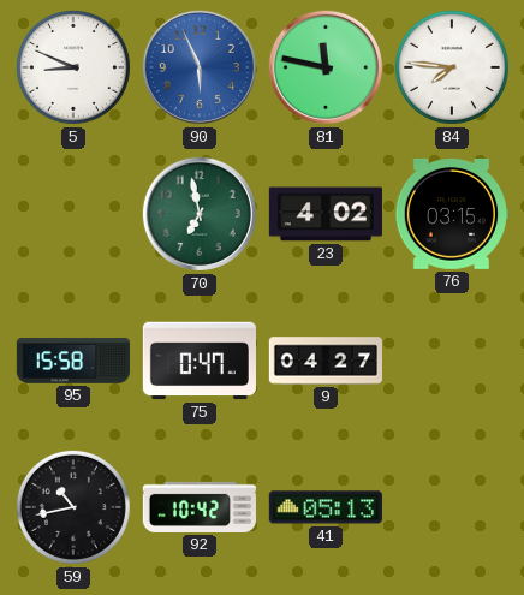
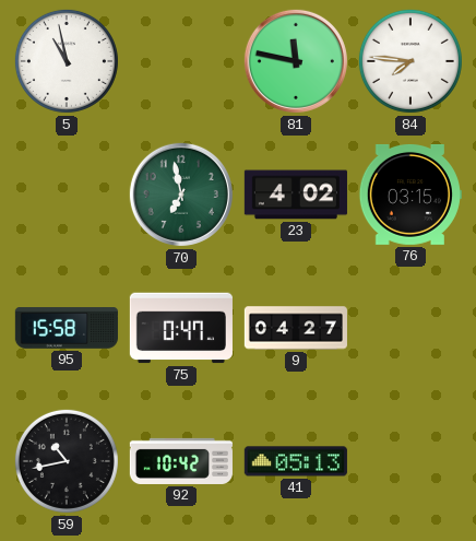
5: 8:49 -> 10:58 (67, 61)
90: 5:56 -> none (200, 67)
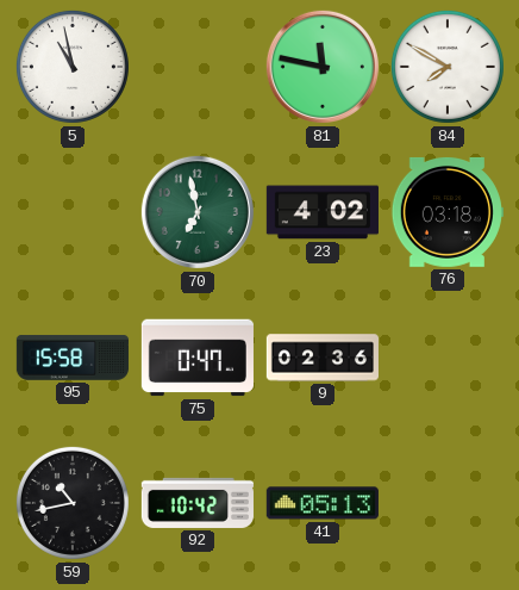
84: 7:46 -> 7:50 (448, 67)
76: 03:15 -> 03:18 (448, 212)
9: 04:27 -> 02:36 (323, 358)
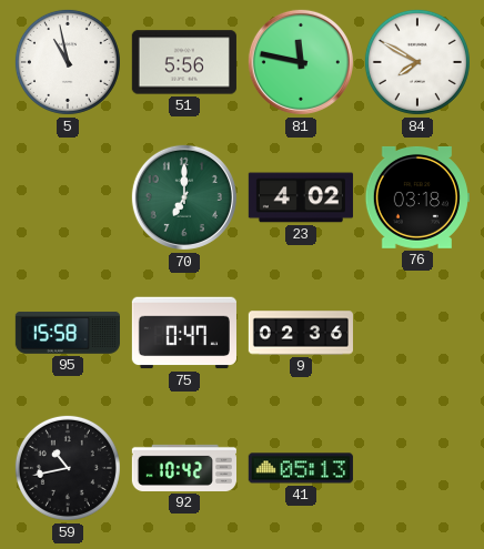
51: none -> 5:56 (184, 62)
70: 6:58 -> 7:00 (184, 197)
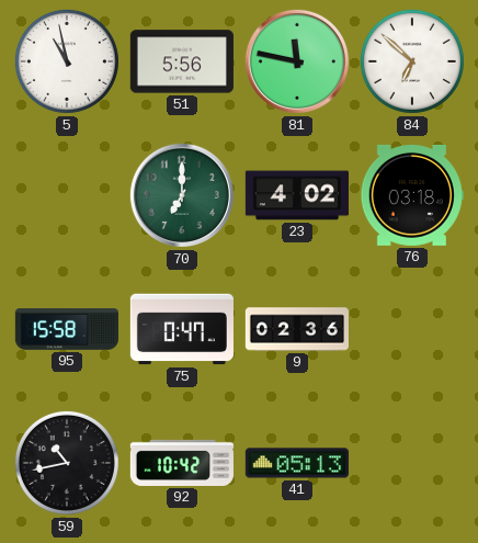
84: 7:50 -> 6:52 (412, 61)
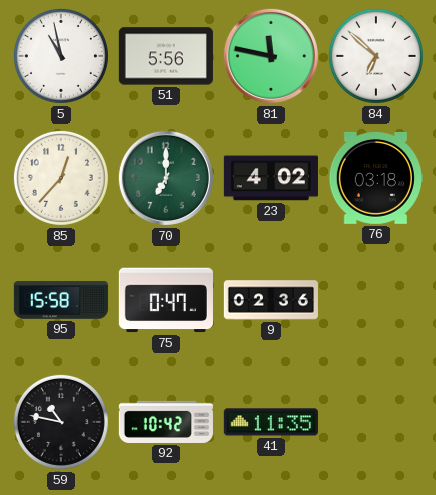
85: none -> 12:37 (61, 178)
59: 10:43 -> 10:47 (61, 422)
41: 05:13 -> 11:35 (271, 422)
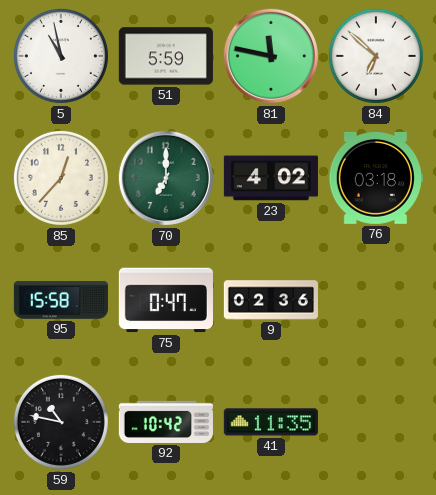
51: 5:56 -> 5:59 (166, 56)
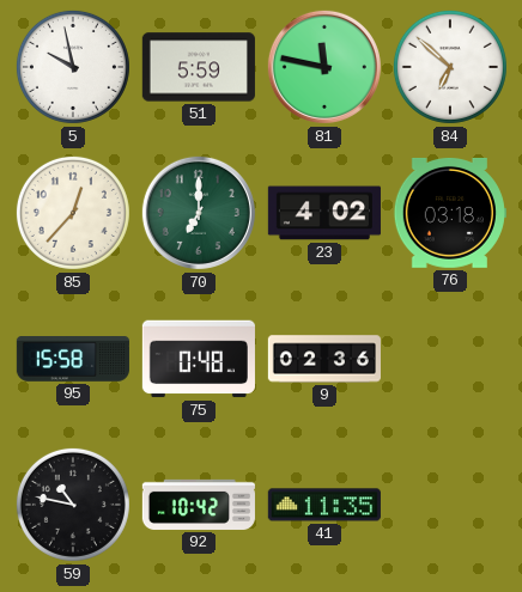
5: 10:58 -> 9:58 (73, 67)
75: 0:47 -> 0:48 (199, 359)
